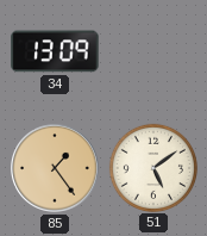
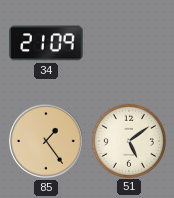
34: 13:09 -> 21:09 (46, 43)
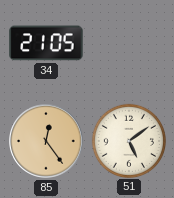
34: 21:09 -> 21:05 (46, 43)
85: 1:24 -> 12:24 (46, 141)
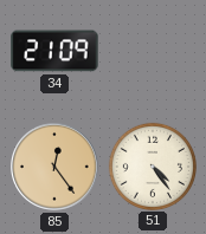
34: 21:05 -> 21:09 (54, 51)
51: 5:09 -> 4:24 (152, 165)
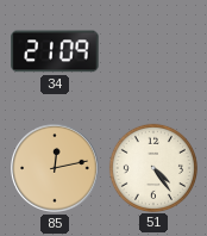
85: 12:24 -> 12:13 (55, 168)
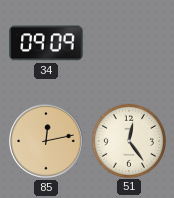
34: 21:09 -> 09:09 (46, 43)
51: 4:24 -> 12:24 (128, 140)
